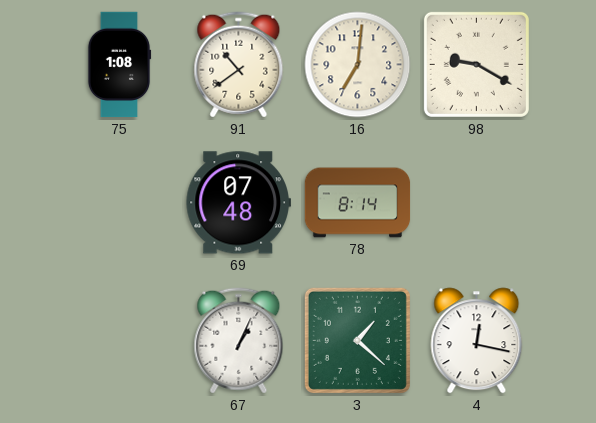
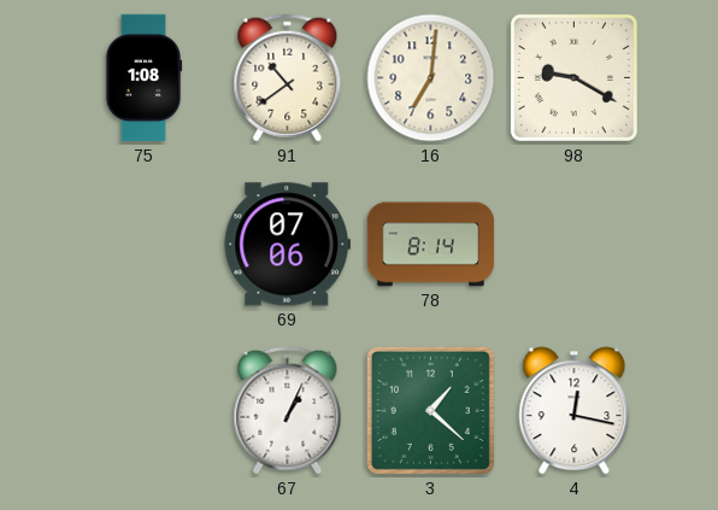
69: 07:48 -> 07:06 (287, 245)
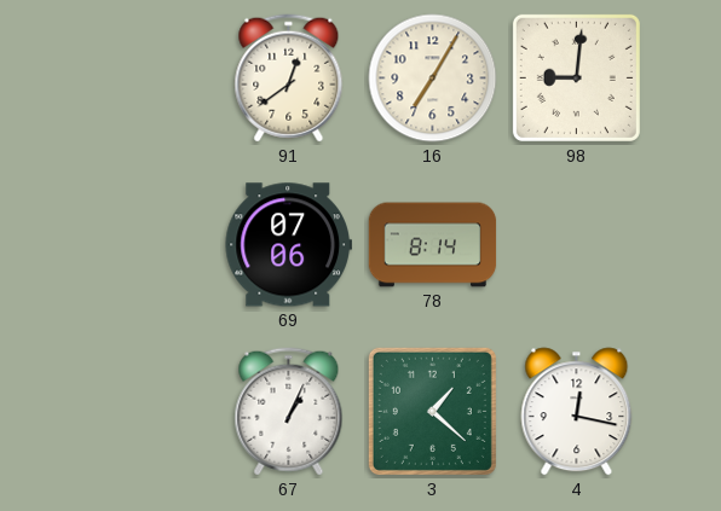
75: 1:08 -> none (143, 78)
91: 10:39 -> 12:39 (289, 79)
16: 7:01 -> 7:05 (433, 79)
98: 9:20 -> 9:01 (576, 77)
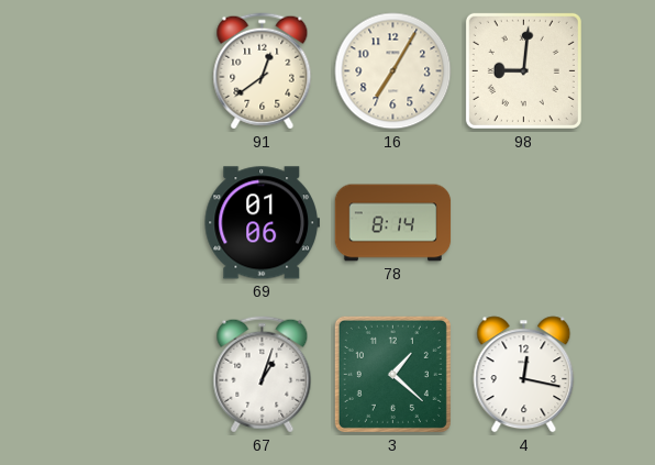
69: 07:06 -> 01:06 (262, 223)
67: 1:04 -> 1:03 (263, 375)
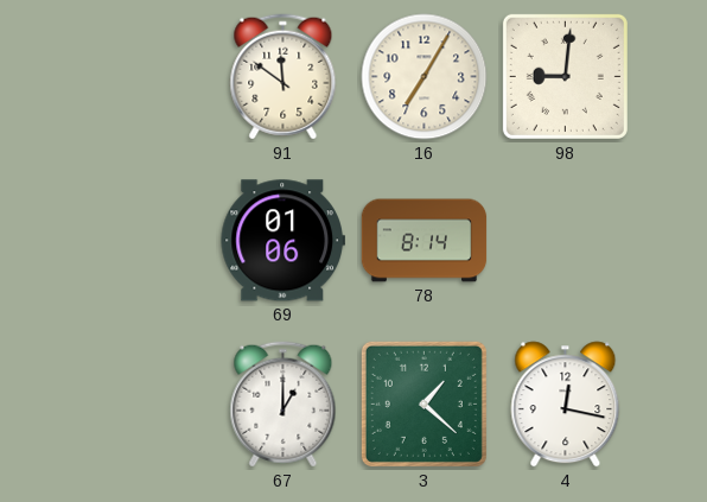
91: 12:39 -> 11:51 (284, 77)
67: 1:03 -> 1:00 (284, 405)
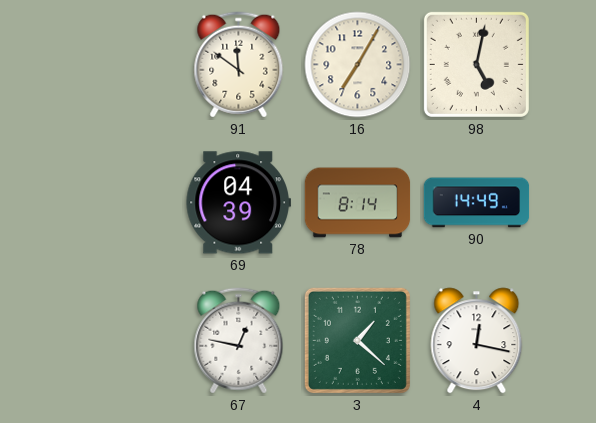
98: 9:01 -> 5:02 (476, 64)
69: 01:06 -> 04:39 (238, 203)
90: none -> 14:49 (477, 203)
67: 1:00 -> 12:47 (239, 341)
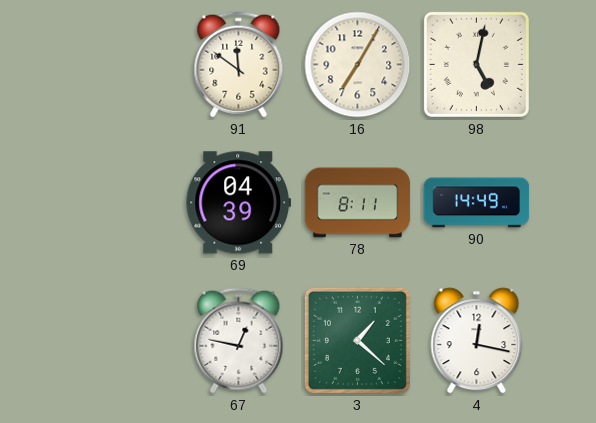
78: 8:14 -> 8:11 (358, 203)
